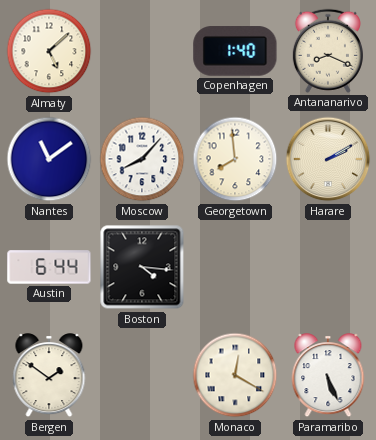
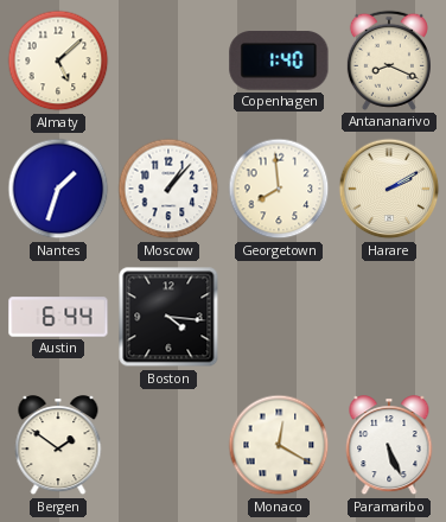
Nantes: 11:09 -> 1:33 (58, 189)
Moscow: 8:07 -> 1:07 (168, 189)
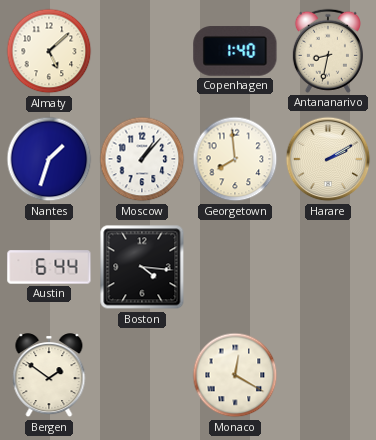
Antananarivo: 8:19 -> 8:32 (328, 51)
Paramaribo: 5:26 -> none (389, 446)
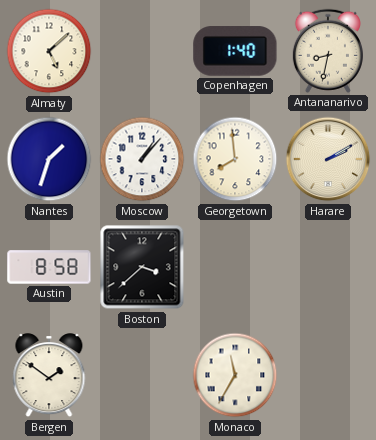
Austin: 6:44 -> 8:58 (49, 267)
Boston: 4:16 -> 3:38 (142, 267)
Monaco: 12:20 -> 11:35 (235, 375)
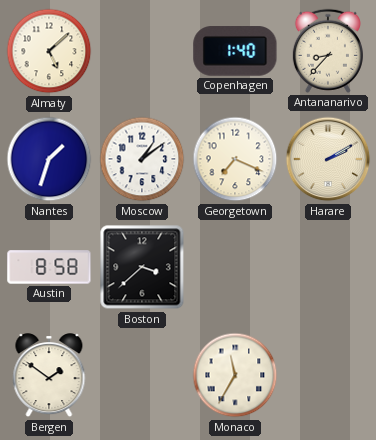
Antananarivo: 8:32 -> 8:37 (328, 51)
Moscow: 1:07 -> 1:09 (142, 159)
Georgetown: 7:59 -> 7:19 (235, 159)
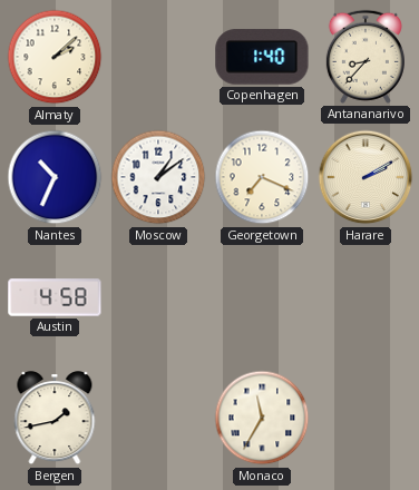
Almaty: 5:08 -> 2:08 (55, 57)
Nantes: 1:33 -> 10:34 (55, 177)
Austin: 8:58 -> 4:58 (55, 297)
Boston: 3:38 -> none (142, 267)
Bergen: 1:51 -> 1:43 (55, 419)
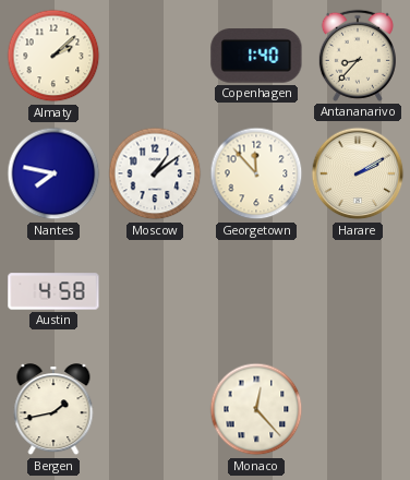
Nantes: 10:34 -> 7:47 (53, 173)
Georgetown: 7:19 -> 11:53 (256, 173)
Monaco: 11:35 -> 12:23 (256, 409)
